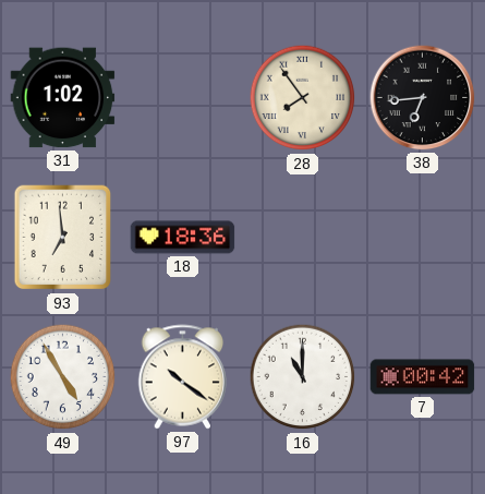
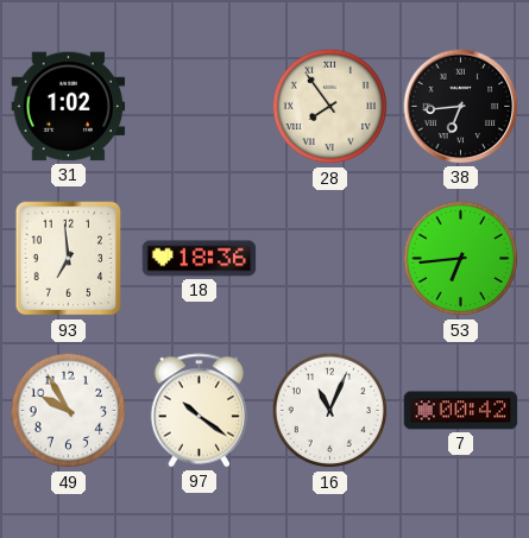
53: none -> 6:44 (461, 259)
49: 4:55 -> 9:55 (69, 411)
16: 11:00 -> 11:04 (330, 411)
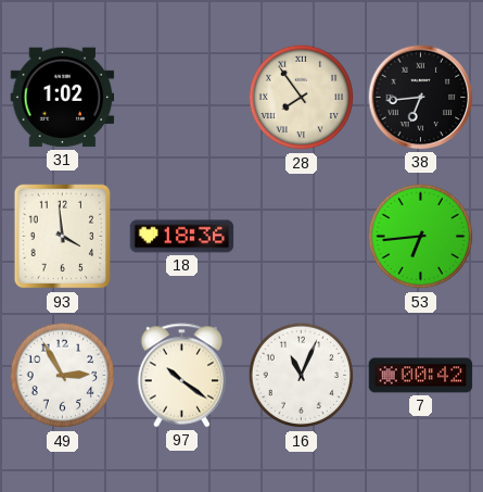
93: 6:59 -> 3:59 (63, 237)
49: 9:55 -> 2:55 (63, 376)
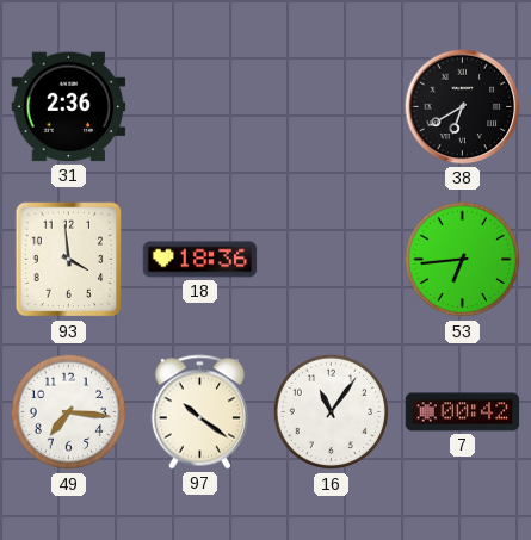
31: 1:02 -> 2:36 (69, 107)
28: 7:54 -> none (302, 98)
38: 6:44 -> 6:40 (463, 107)
49: 2:55 -> 7:16 (69, 412)
16: 11:04 -> 11:06 (332, 412)
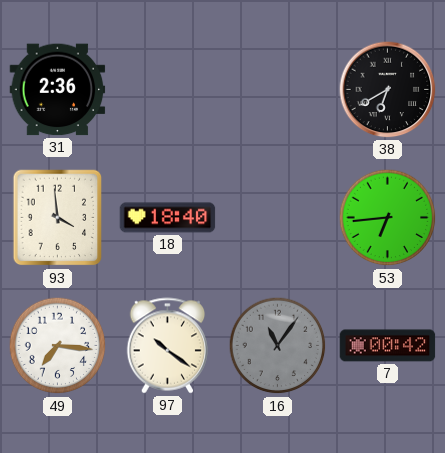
18: 18:36 -> 18:40 (168, 218)
16 dial: white -> grey (278, 346)
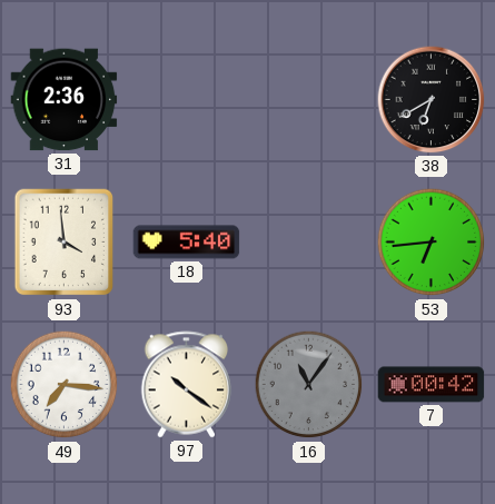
18: 18:40 -> 5:40 (187, 243)
